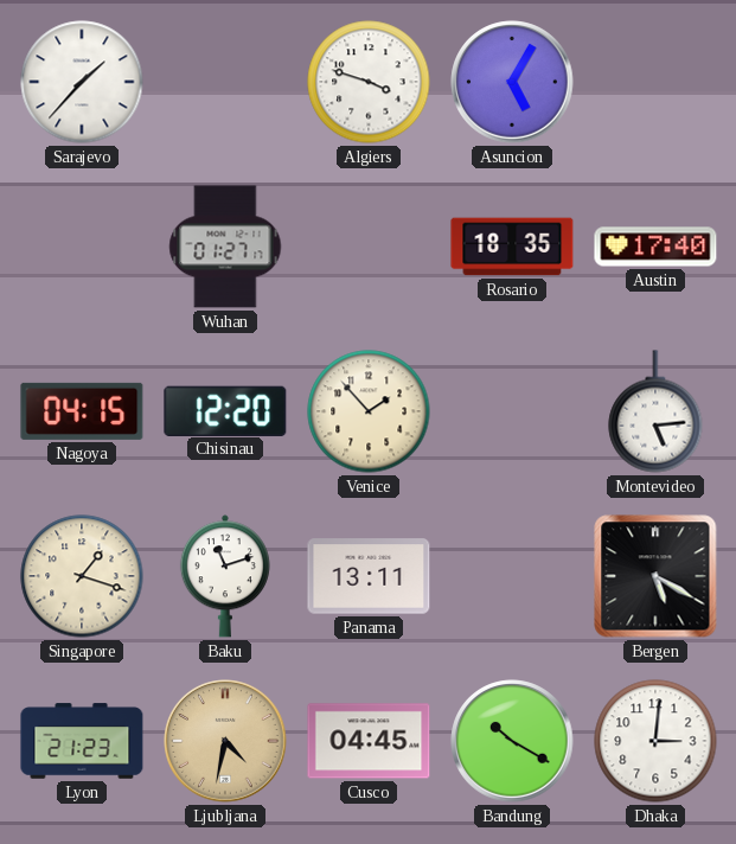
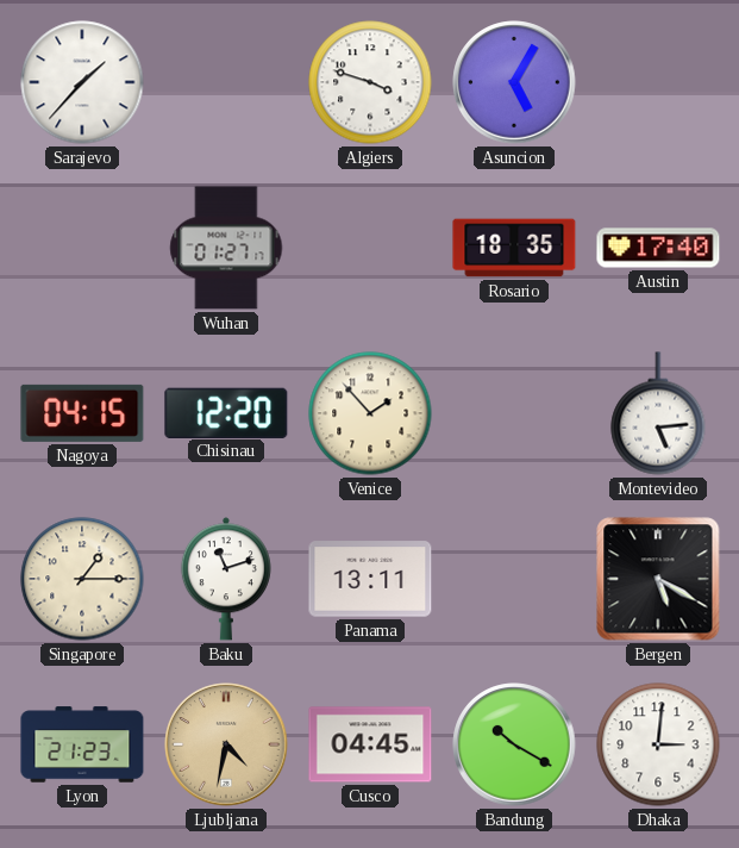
Singapore: 1:18 -> 1:15 (82, 579)
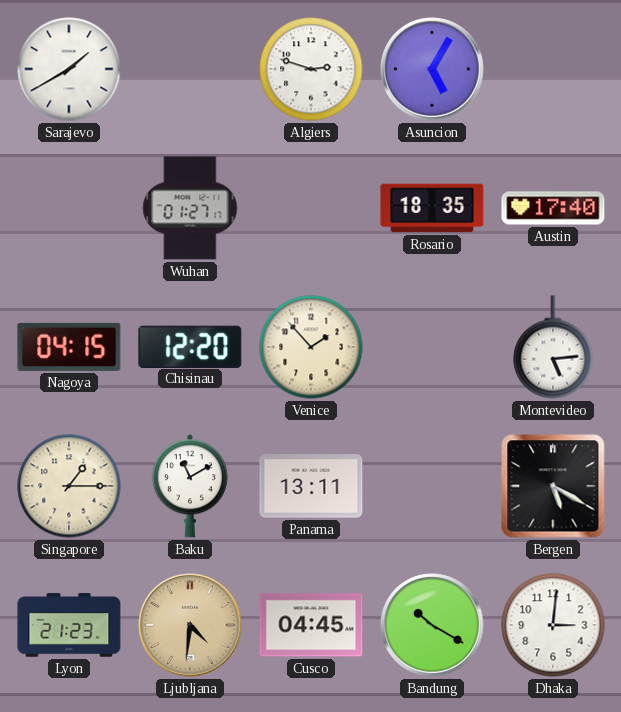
Sarajevo: 1:37 -> 1:40 (69, 69)
Algiers: 3:48 -> 2:48 (311, 69)
Baku: 11:12 -> 11:10 (190, 486)
Ljubljana: 4:32 -> 4:31 (190, 625)
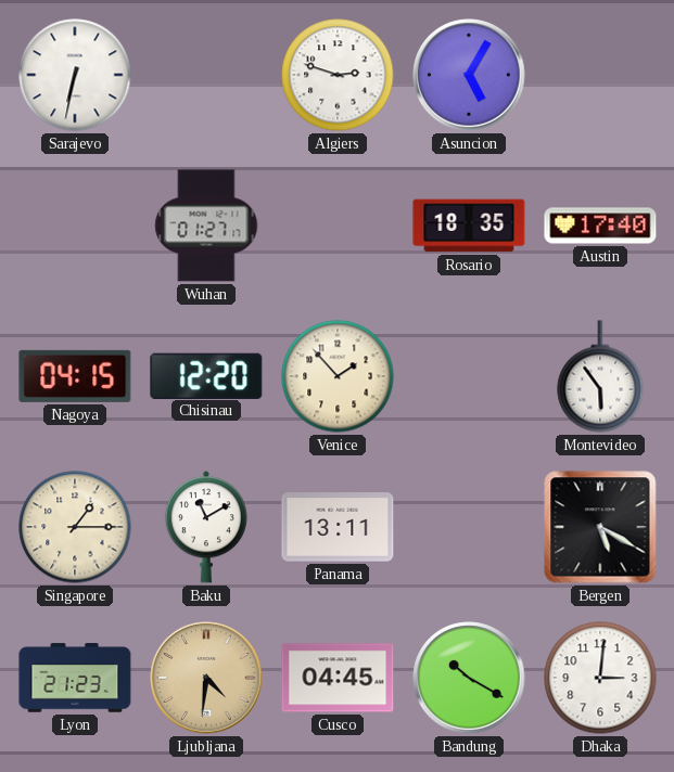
Sarajevo: 1:40 -> 6:32 (75, 75)
Montevideo: 5:14 -> 5:54 (600, 376)
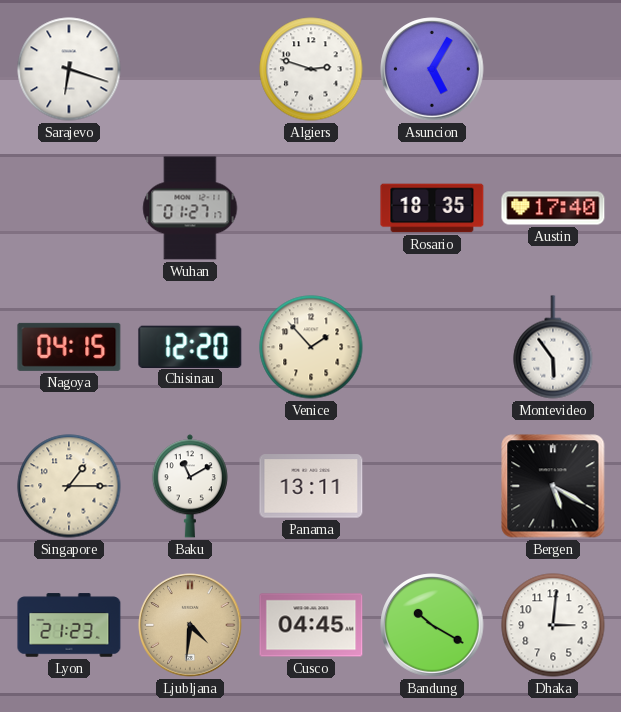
Sarajevo: 6:32 -> 6:18 (69, 69)
